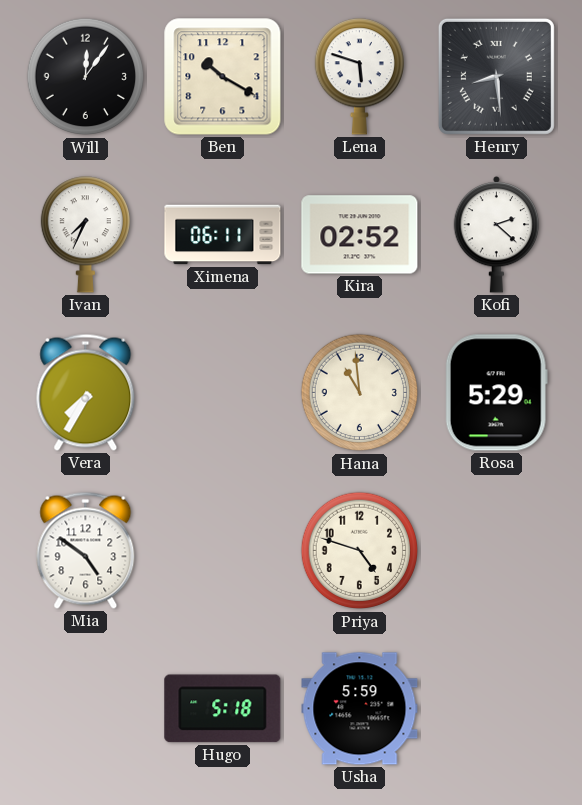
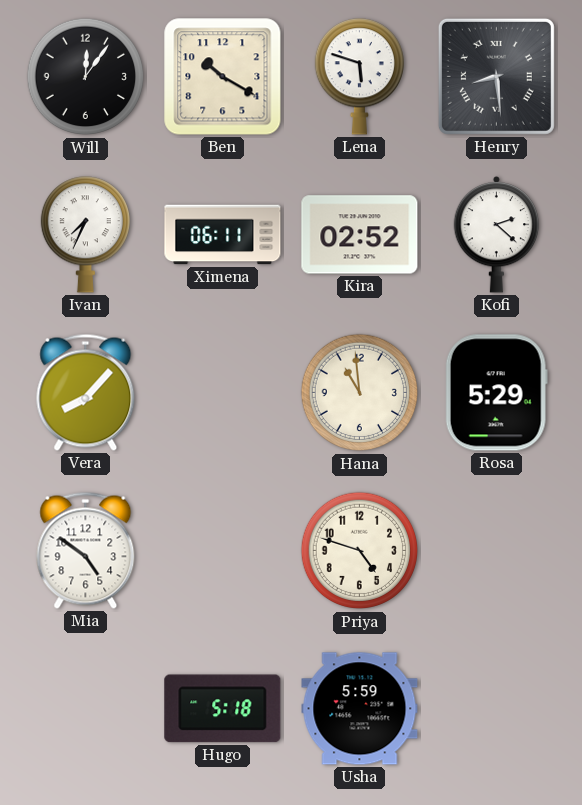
Vera: 7:35 -> 8:07 (86, 392)
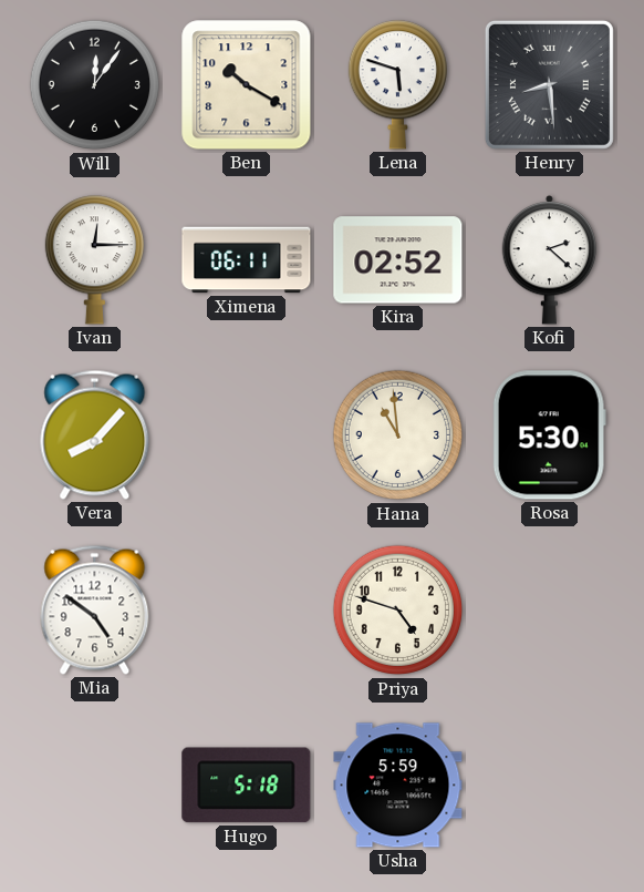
Ivan: 7:34 -> 12:15 (94, 260)
Rosa: 5:29 -> 5:30 (549, 435)
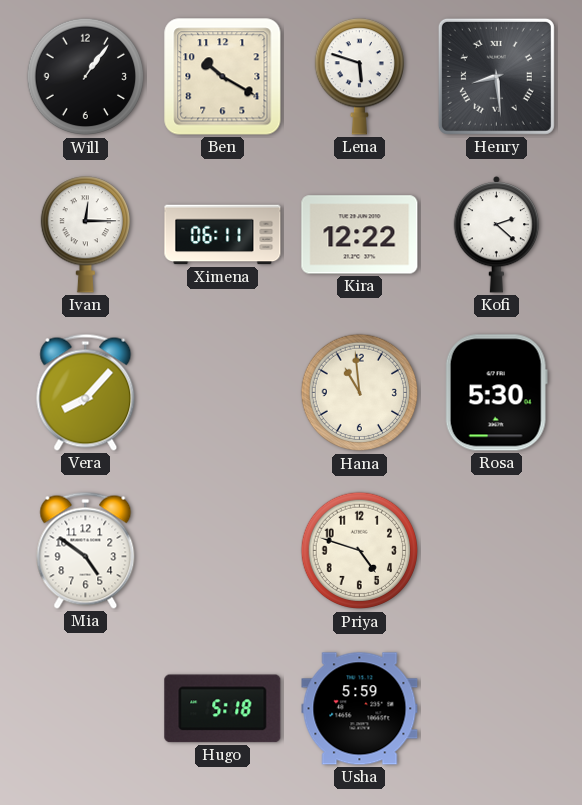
Will: 12:06 -> 1:06 (86, 77)
Kira: 02:52 -> 12:22 (360, 235)
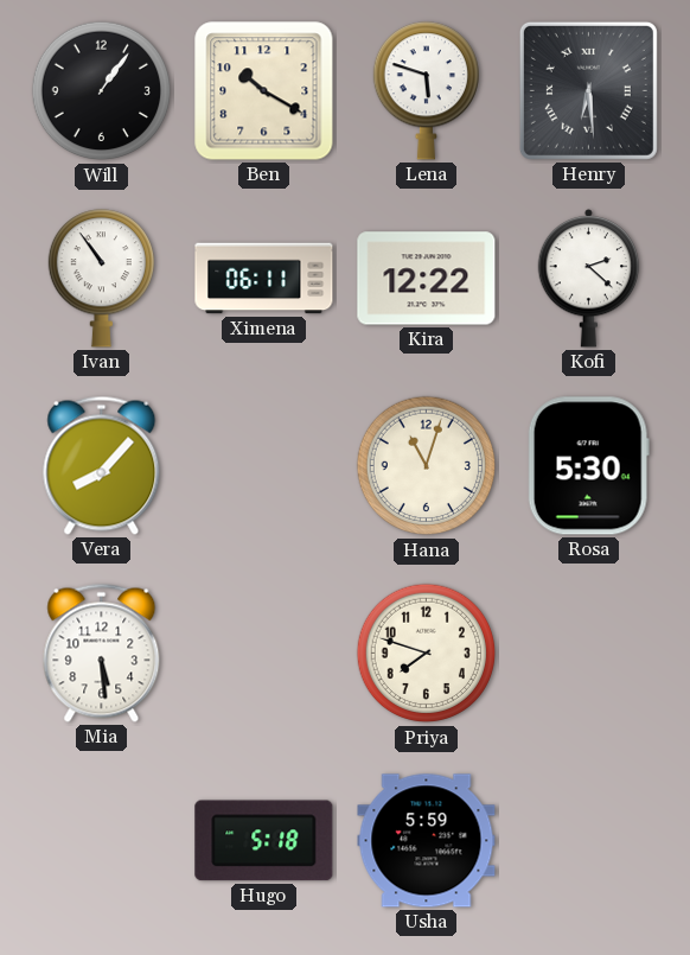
Henry: 8:29 -> 6:29 (588, 90)
Ivan: 12:15 -> 10:54 (101, 279)
Hana: 10:59 -> 11:03 (427, 466)
Mia: 4:51 -> 5:29 (102, 652)
Priya: 4:48 -> 7:48 (427, 654)
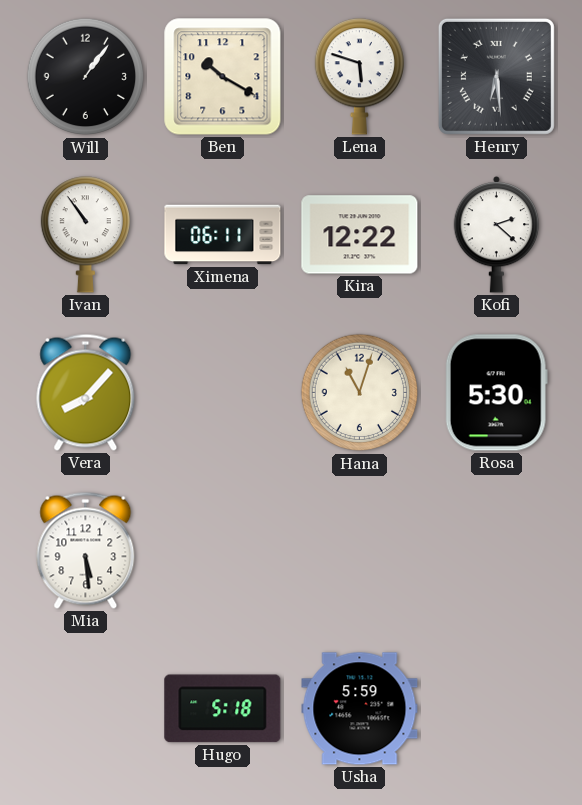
Priya: 7:48 -> none (427, 654)
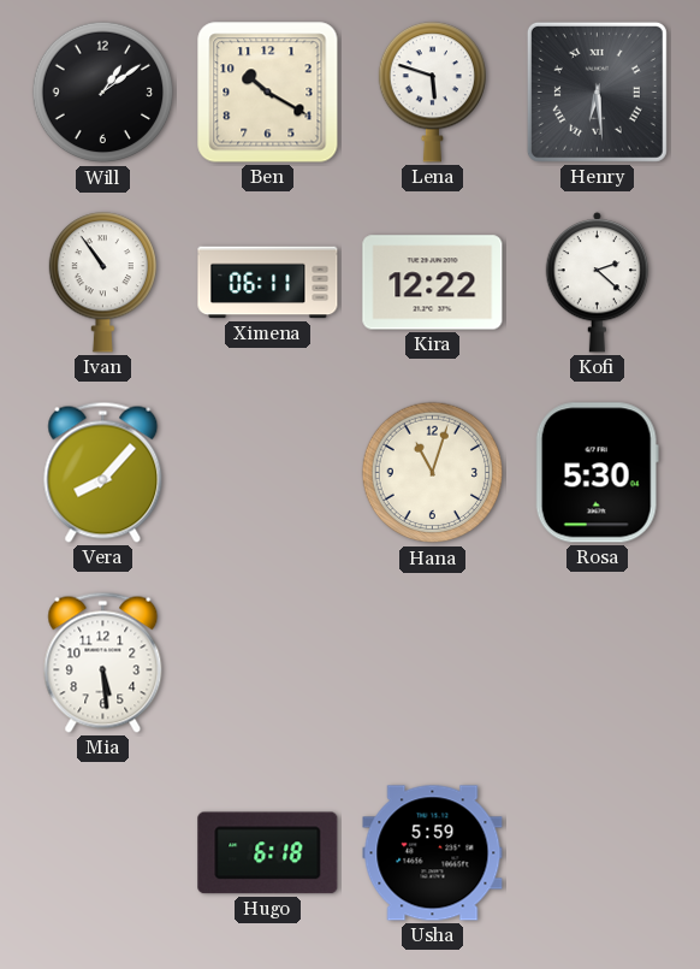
Will: 1:06 -> 1:09 (103, 93)
Hugo: 5:18 -> 6:18 (268, 853)
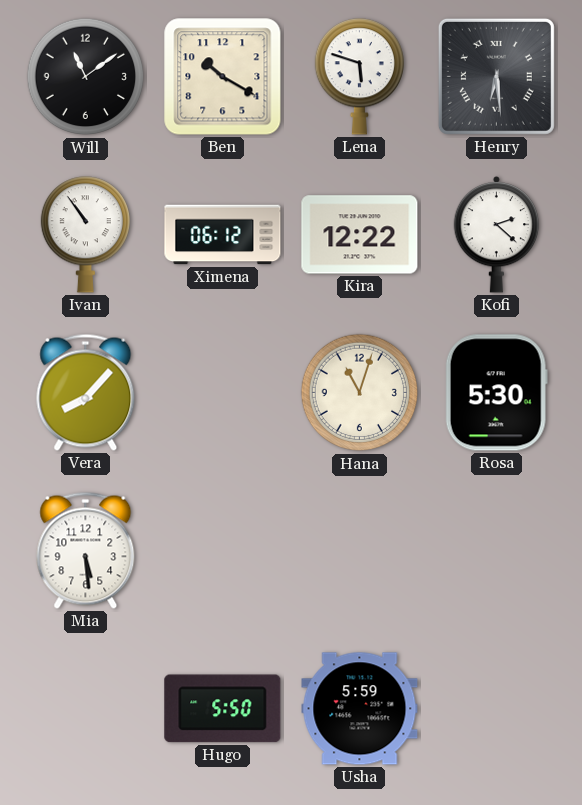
Will: 1:09 -> 11:09 (86, 77)
Ximena: 06:11 -> 06:12 (223, 235)
Hugo: 6:18 -> 5:50 (223, 709)
